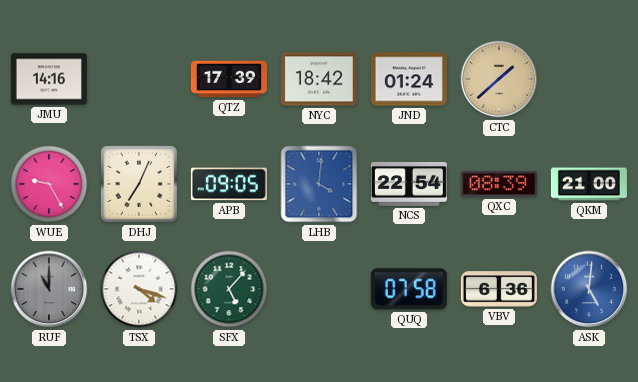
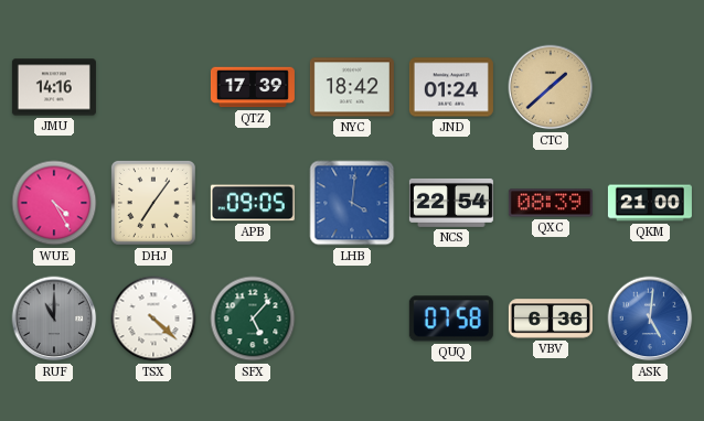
WUE: 9:25 -> 4:25 (54, 203)
DHJ: 7:04 -> 7:06 (153, 203)
TSX: 4:18 -> 4:22 (153, 319)
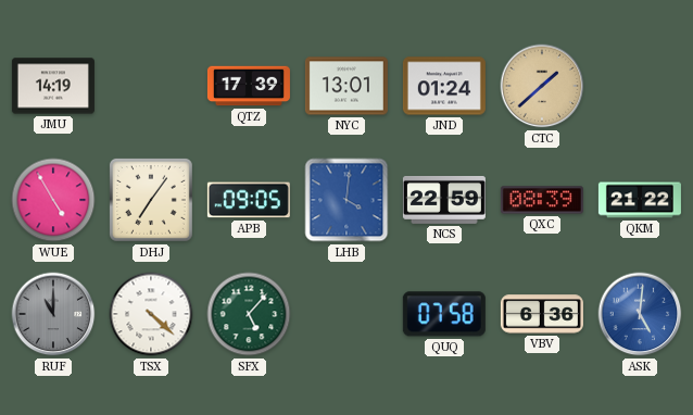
JMU: 14:16 -> 14:19 (53, 86)
NYC: 18:42 -> 13:01 (346, 86)
WUE: 4:25 -> 4:55 (53, 200)
NCS: 22:54 -> 22:59 (444, 200)
QKM: 21:00 -> 21:22 (640, 200)
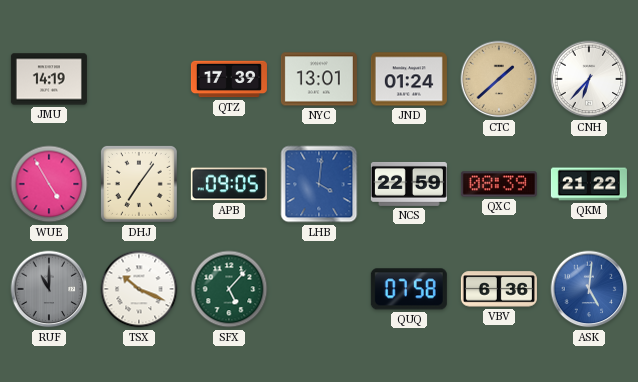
CNH: none -> 6:37 (589, 79)
TSX: 4:22 -> 10:19 (139, 289)
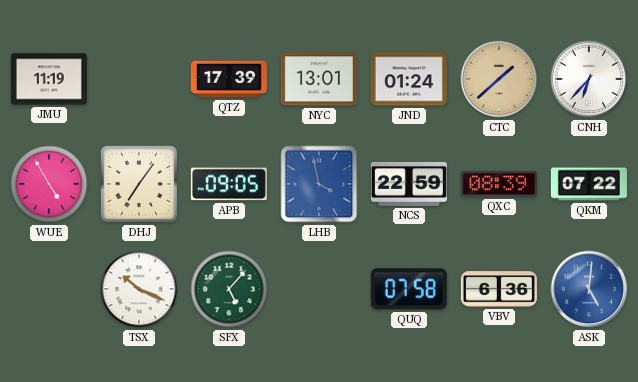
JMU: 14:19 -> 11:19 (49, 79)
LHB: 4:01 -> 3:58 (319, 184)
QKM: 21:22 -> 07:22 (589, 184)
RUF: 11:00 -> none (49, 289)
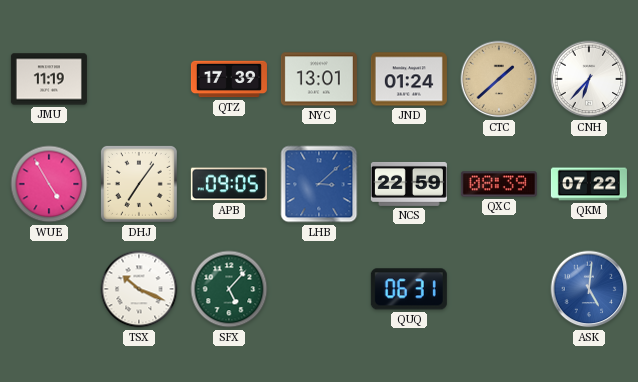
LHB: 3:58 -> 3:08 (319, 184)
QUQ: 07:58 -> 06:31 (409, 289)
VBV: 6:36 -> none (499, 289)
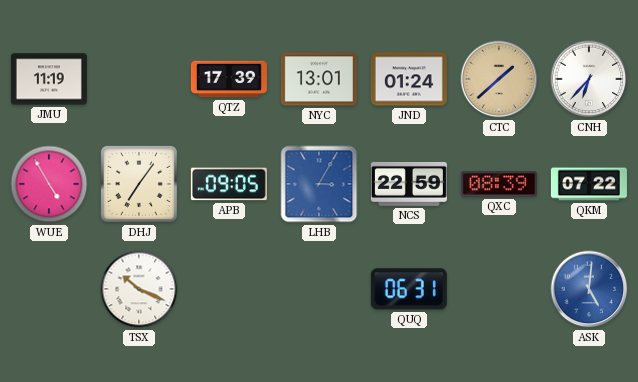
LHB: 3:08 -> 3:05 (319, 184)
SFX: 5:07 -> none (229, 289)
